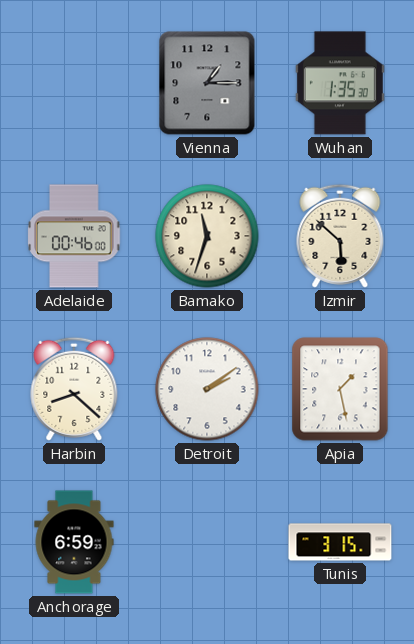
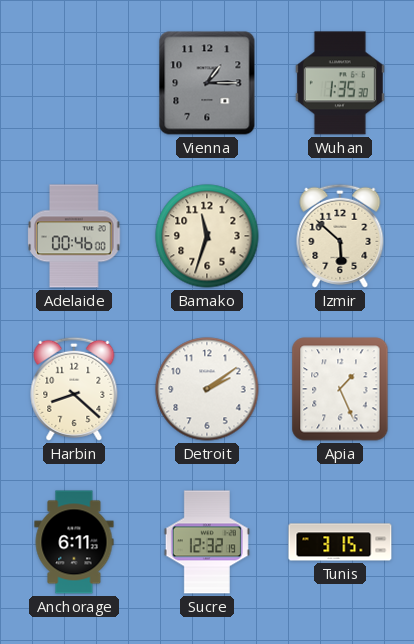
Apia: 1:28 -> 1:26 (340, 389)
Anchorage: 6:59 -> 6:11 (74, 542)
Sucre: none -> 12:32 (207, 542)
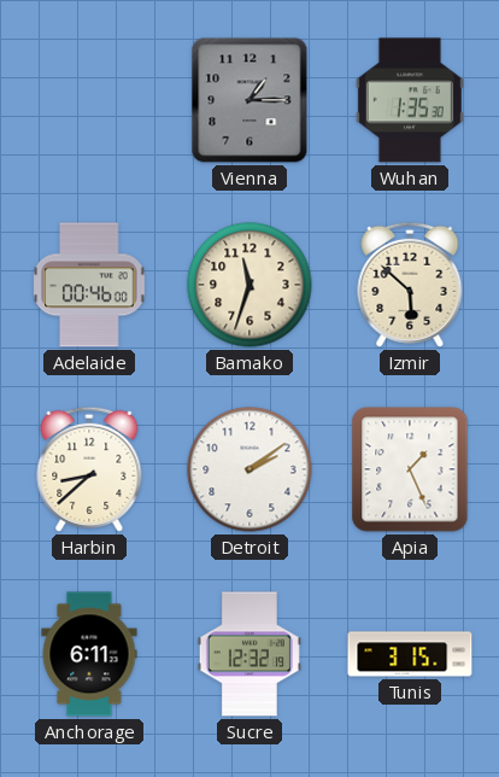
Harbin: 8:22 -> 8:38 (89, 469)
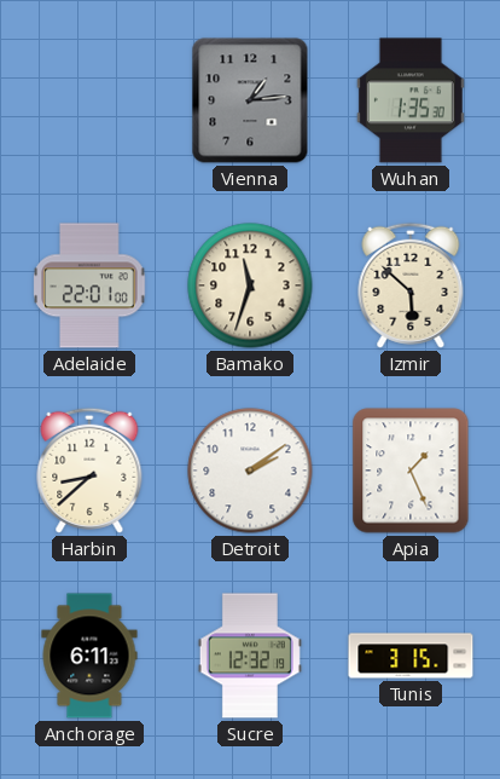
Vienna: 1:15 -> 1:14 (250, 100)
Adelaide: 00:46 -> 22:01 (89, 285)
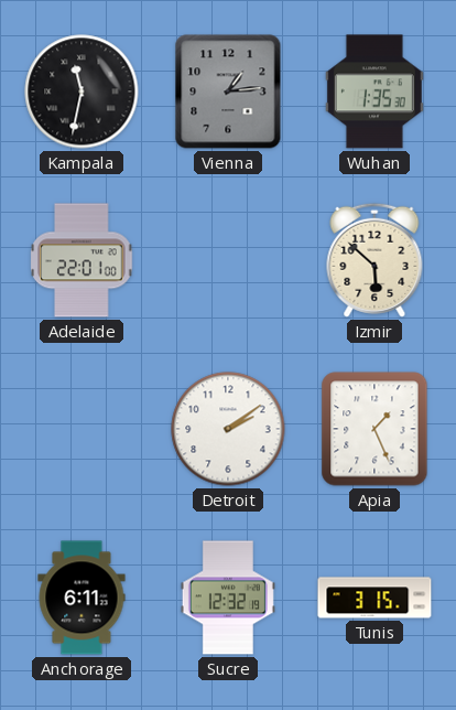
Kampala: none -> 11:32 (82, 92)
Bamako: 11:33 -> none (250, 285)
Harbin: 8:38 -> none (89, 471)
